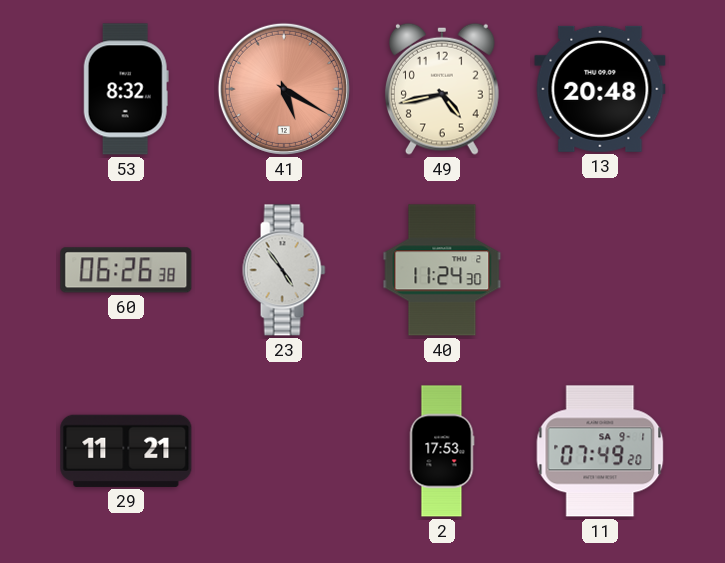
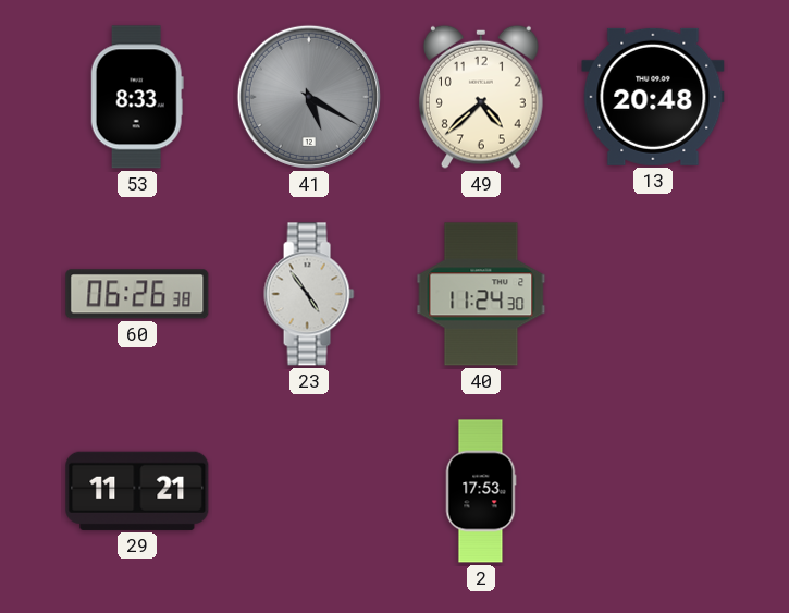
53: 8:32 -> 8:33 (137, 97)
41 dial: salmon -> grey (309, 97)
49: 4:43 -> 4:38 (481, 97)
11: 07:49 -> none (600, 451)
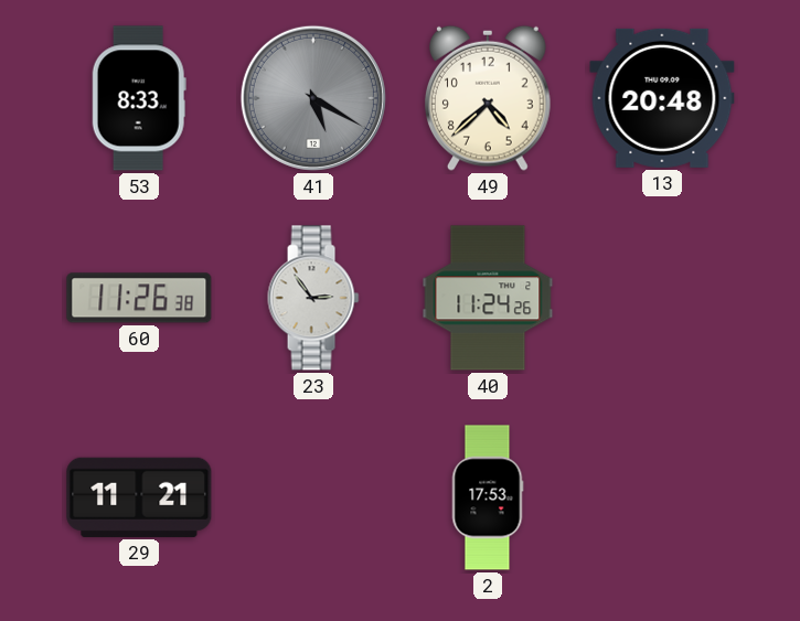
60: 06:26 -> 11:26 (139, 298)
23: 4:54 -> 2:54 (313, 298)
40: 11:24:30 -> 11:24:26 (488, 298)
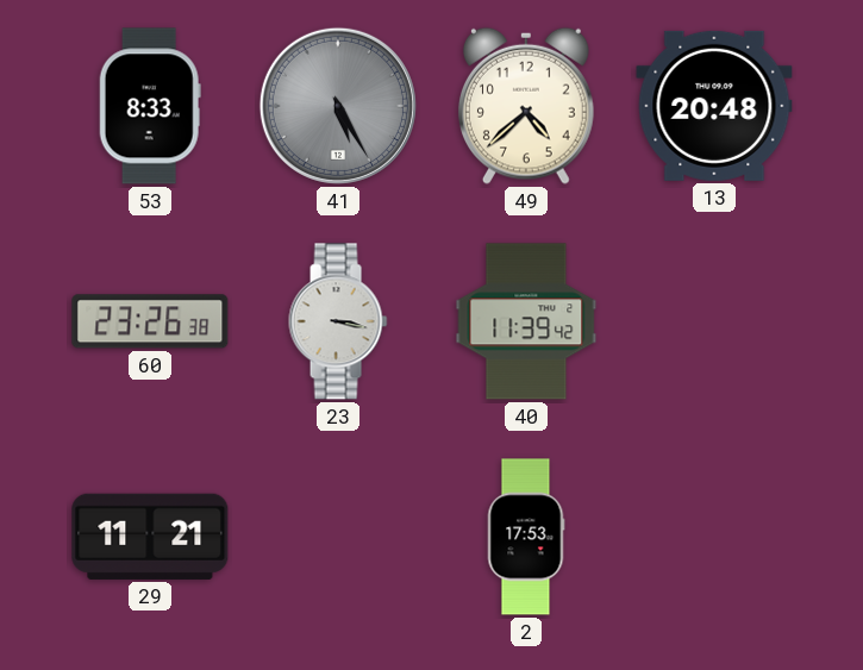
41: 5:20 -> 5:25 (338, 106)
60: 11:26 -> 23:26 (150, 321)
23: 2:54 -> 3:17 (338, 321)
40: 11:24 -> 11:39 (526, 321)
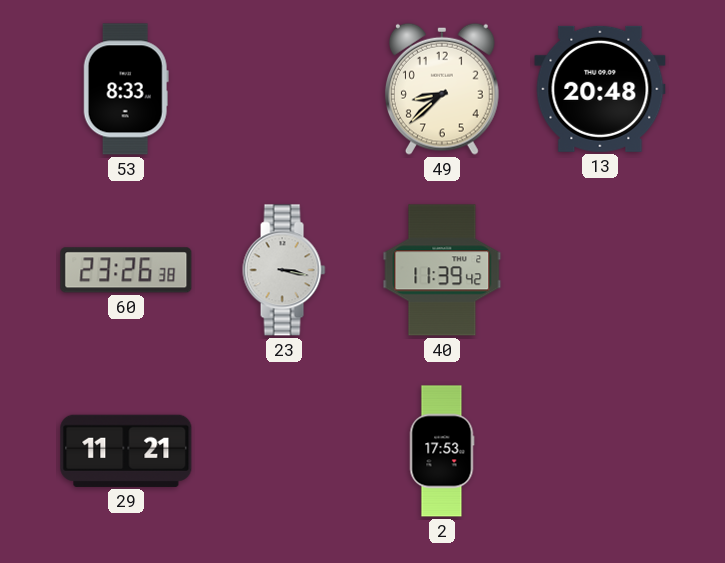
41: 5:25 -> none (338, 106)
49: 4:38 -> 8:38 (442, 89)
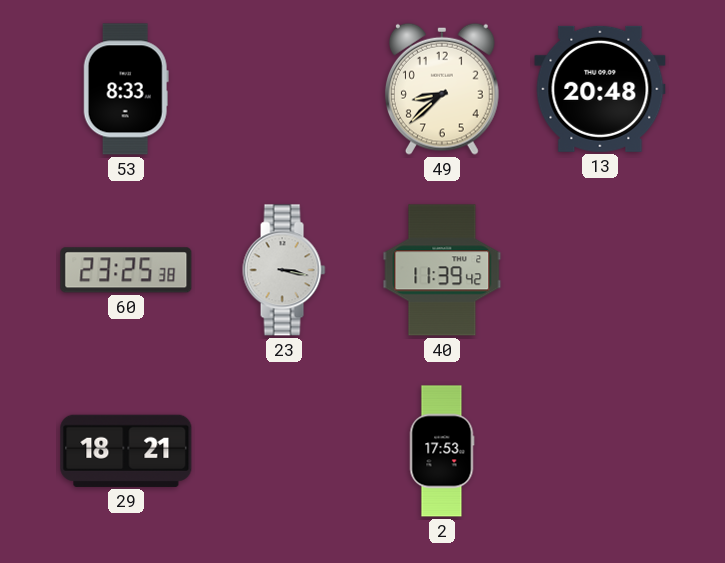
60: 23:26 -> 23:25 (126, 270)
29: 11:21 -> 18:21 (126, 451)
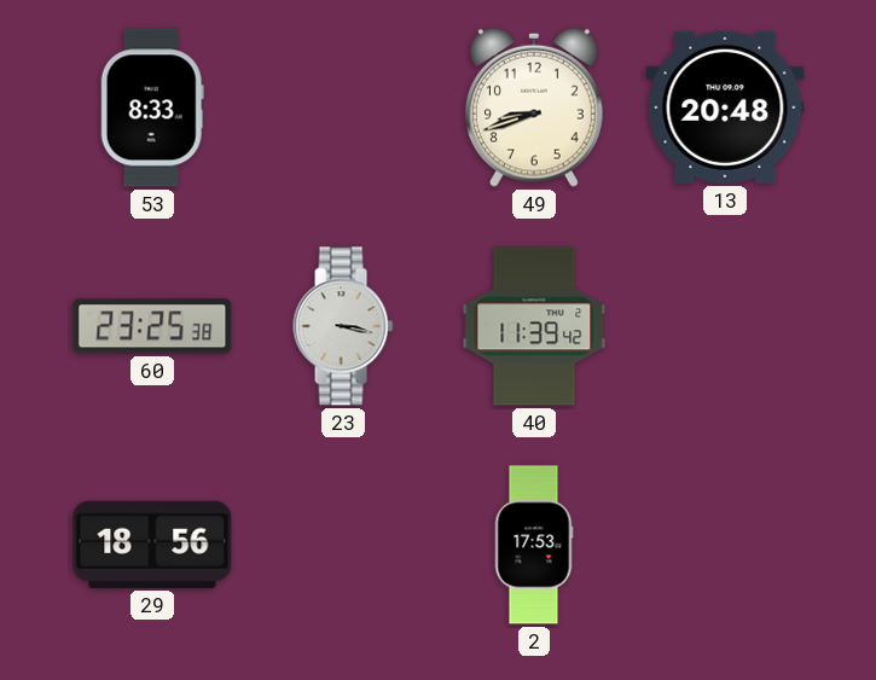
49: 8:38 -> 8:42 (534, 107)
29: 18:21 -> 18:56 (152, 545)
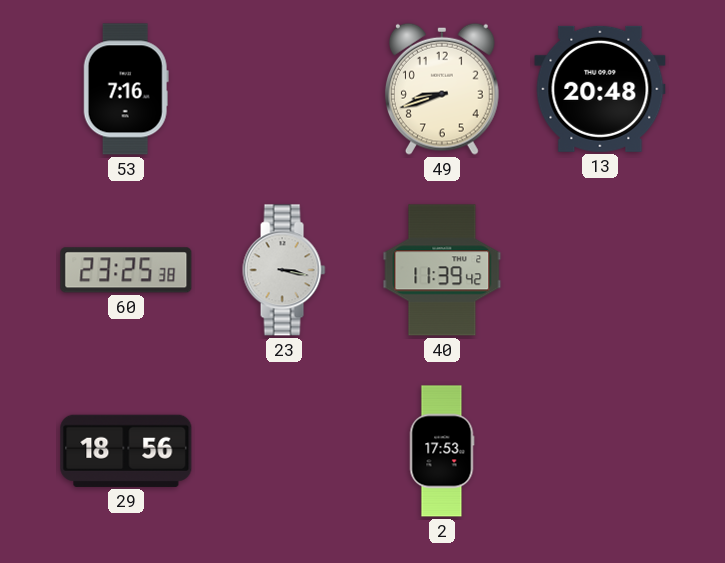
53: 8:33 -> 7:16 (126, 89)
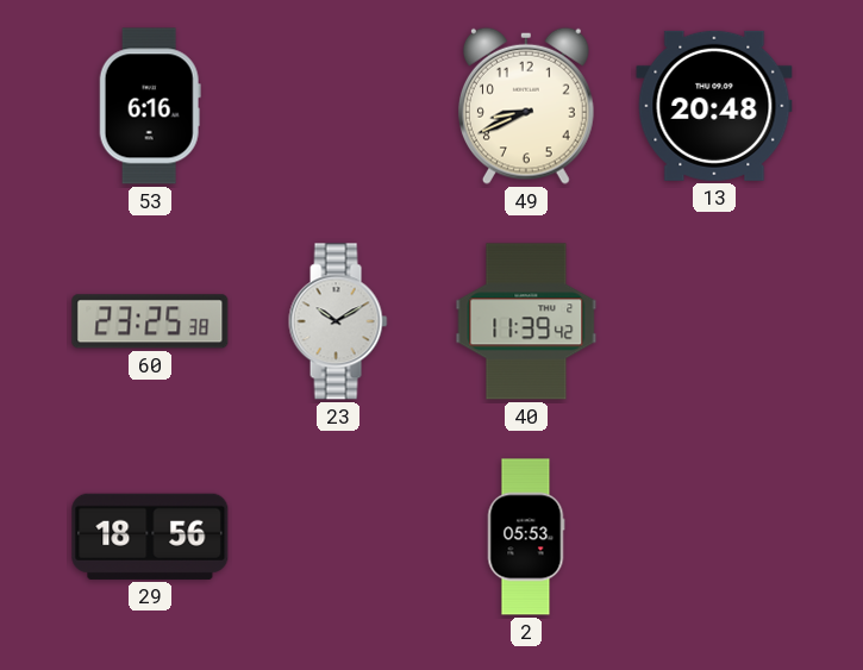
53: 7:16 -> 6:16 (150, 106)
49: 8:42 -> 8:41 (526, 106)
23: 3:17 -> 10:10 (338, 321)
2: 17:53 -> 05:53 (526, 537)
